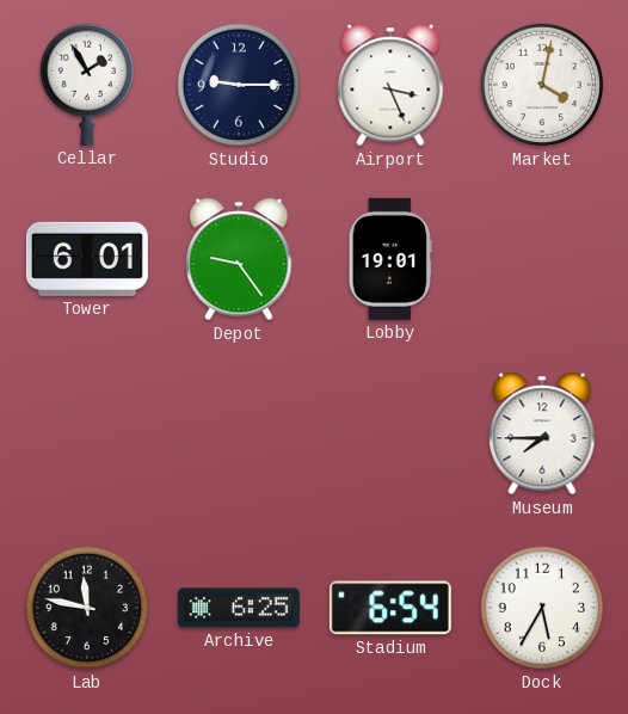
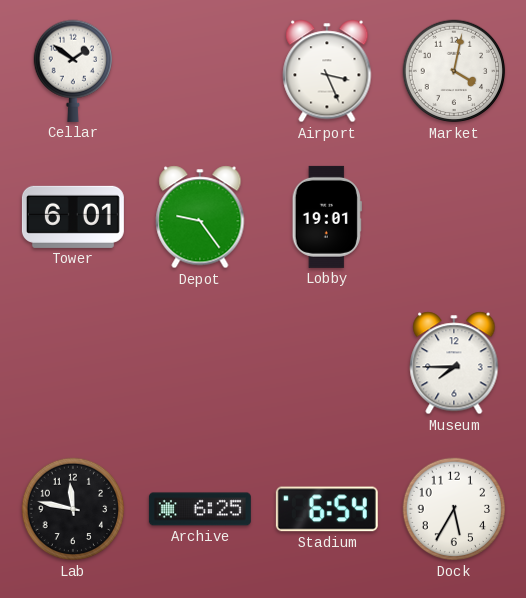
Cellar: 1:55 -> 1:51 (72, 71)
Studio: 9:15 -> none (239, 85)
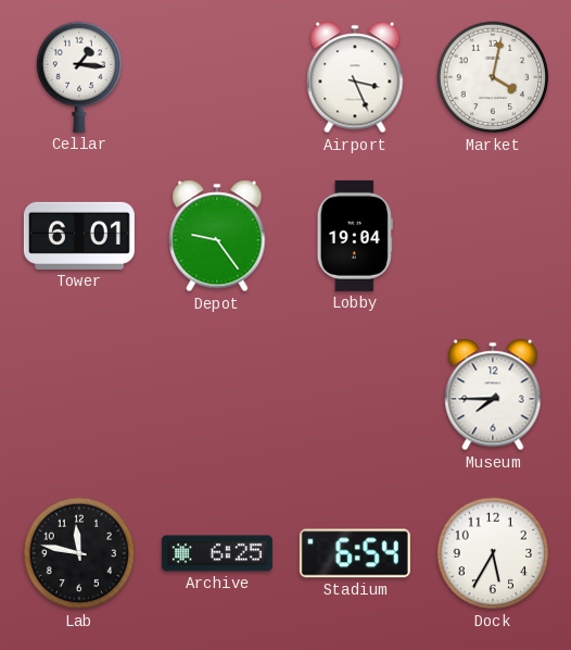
Cellar: 1:51 -> 1:16 (78, 77)
Lobby: 19:01 -> 19:04 (355, 236)
